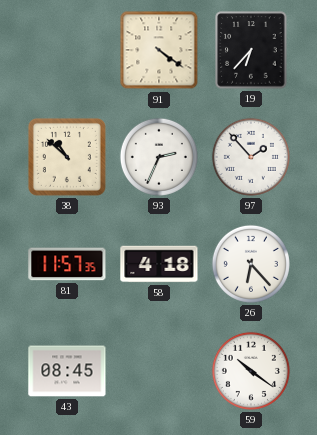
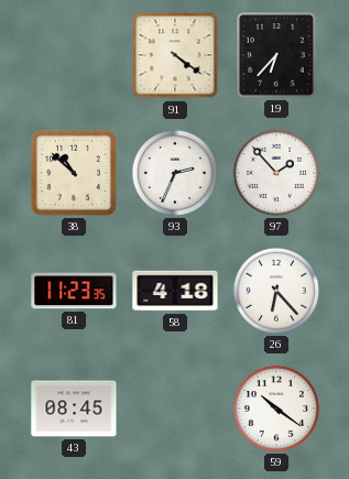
81: 11:57 -> 11:23 (74, 291)
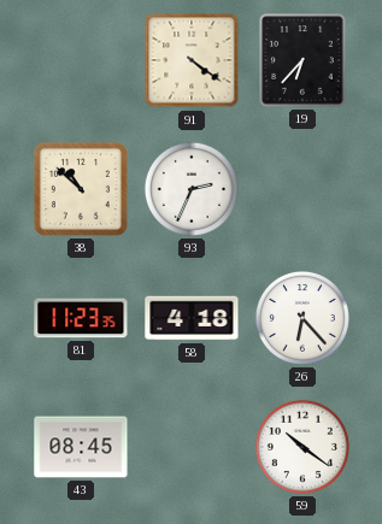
97: 1:53 -> none (276, 173)
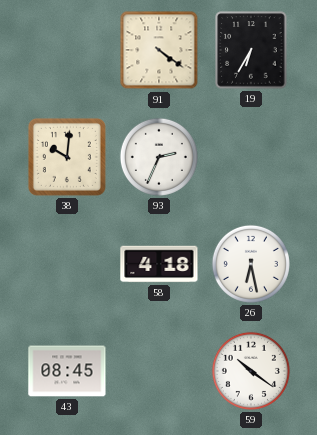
19: 6:37 -> 6:35 (251, 50)
38: 10:52 -> 10:01 (67, 157)
81: 11:23 -> none (81, 318)
26: 6:23 -> 6:28 (251, 264)
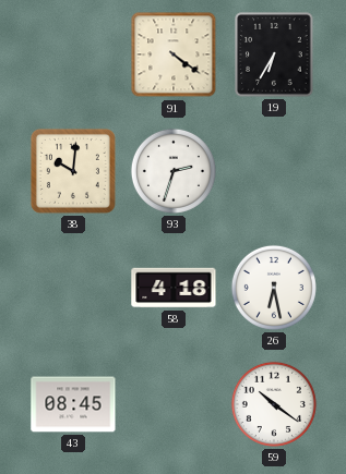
93: 2:34 -> 2:33 (174, 171)
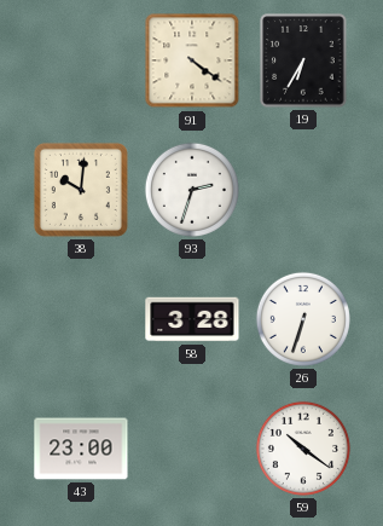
58: 4:18 -> 3:28 (192, 319)
26: 6:28 -> 6:33 (303, 319)
43: 08:45 -> 23:00 (81, 449)
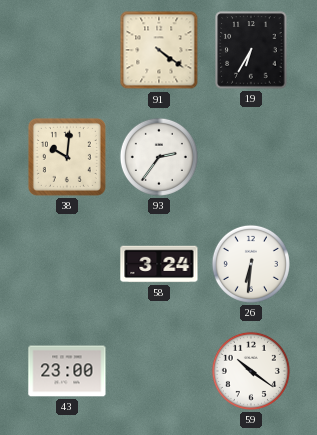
93: 2:33 -> 2:36 (159, 157)
58: 3:28 -> 3:24 (159, 264)
26: 6:33 -> 6:31 (251, 264)
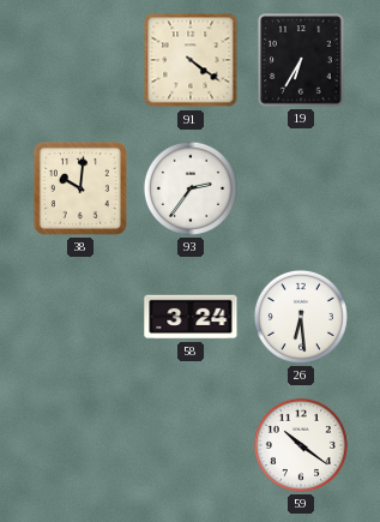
26: 6:31 -> 6:29 (301, 317)
43: 23:00 -> none (67, 371)
